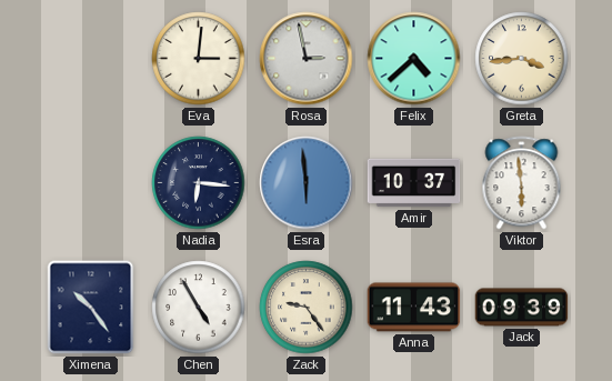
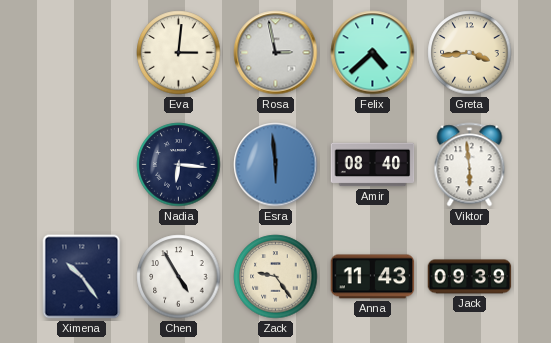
Amir: 10:37 -> 08:40 (373, 165)
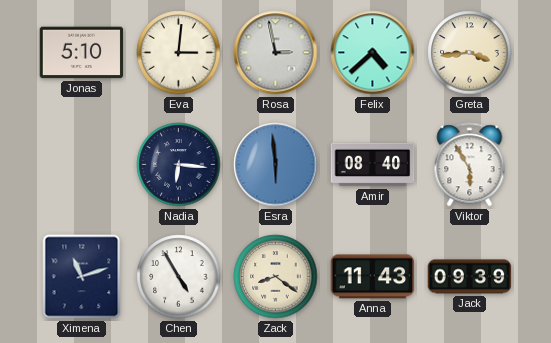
Jonas: none -> 5:10 (82, 53)
Viktor: 5:59 -> 5:55 (470, 165)
Ximena: 10:24 -> 11:12 (82, 277)
Zack: 9:24 -> 8:21 (276, 277)
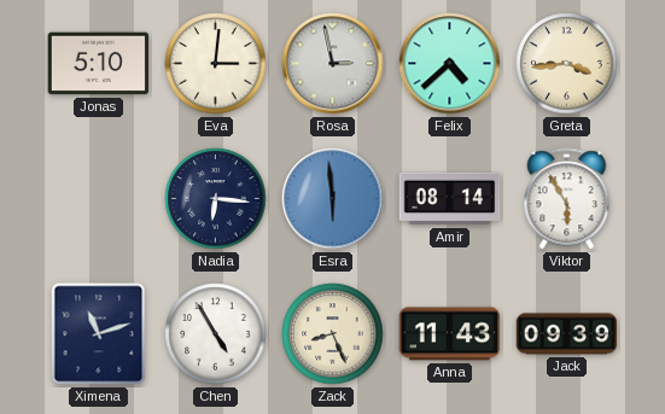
Amir: 08:40 -> 08:14 (450, 199)
Zack: 8:21 -> 8:26 (333, 334)
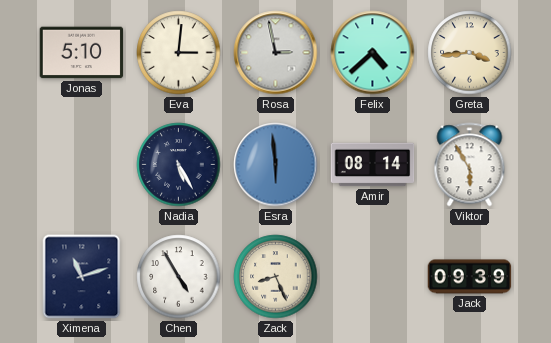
Nadia: 6:16 -> 5:25 (179, 165)
Anna: 11:43 -> none (450, 334)
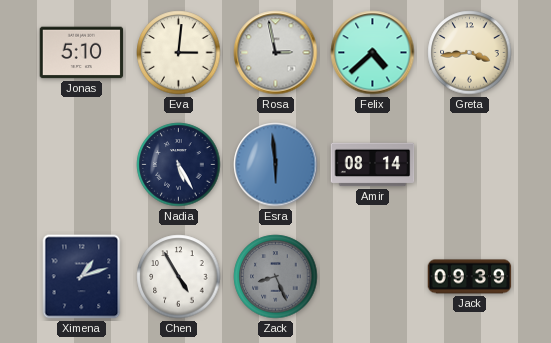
Viktor: 5:55 -> none (470, 165)
Ximena: 11:12 -> 1:12 (82, 277)
Zack dial: cream -> grey (276, 277)
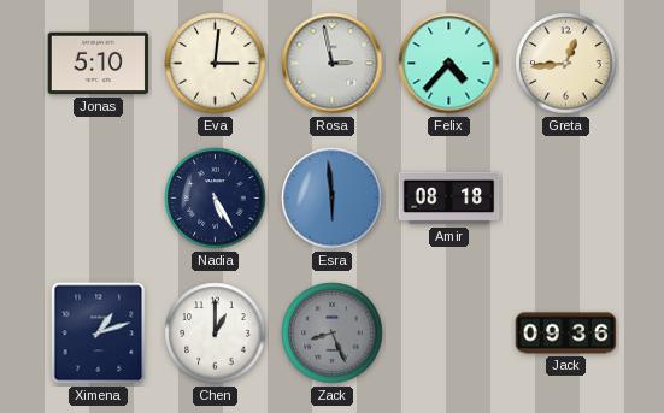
Felix: 4:38 -> 4:37 (449, 64)
Greta: 3:44 -> 12:44 (566, 64)
Amir: 08:14 -> 08:18 (449, 199)
Chen: 4:55 -> 1:00 (216, 334)
Jack: 09:39 -> 09:36 (566, 334)
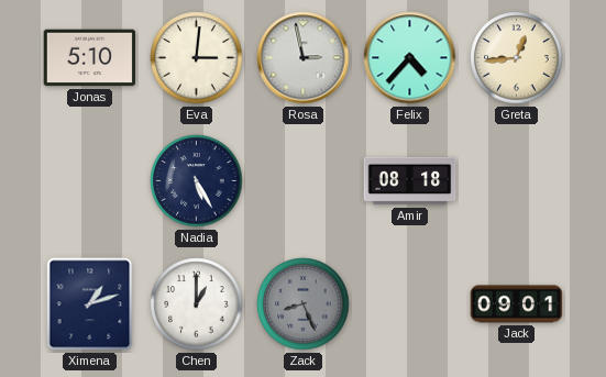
Esra: 5:59 -> none (333, 199)
Jack: 09:36 -> 09:01 (517, 304)
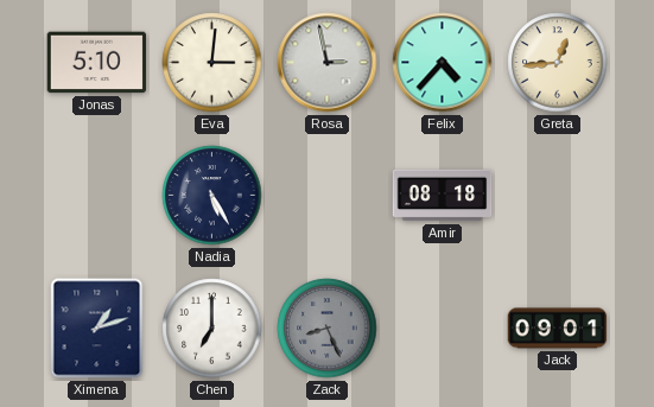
Chen: 1:00 -> 7:00 (212, 329)
